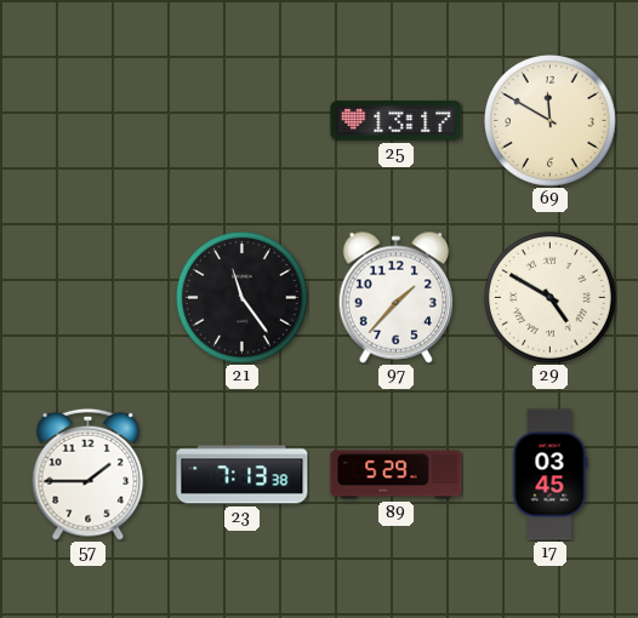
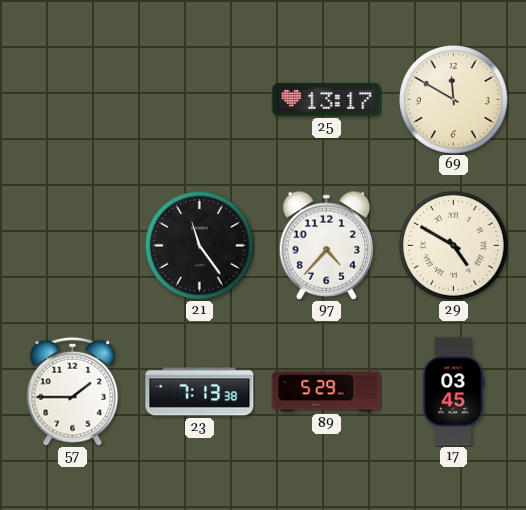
97: 1:37 -> 4:37 (326, 245)
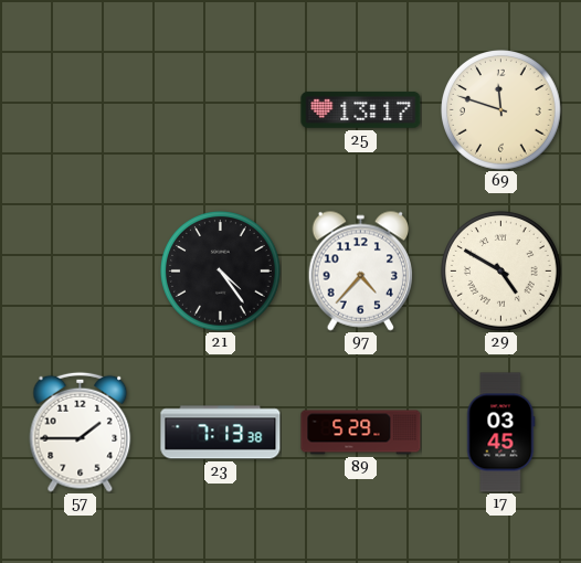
69: 11:50 -> 11:48 (501, 110)
21: 11:24 -> 4:24 (221, 272)
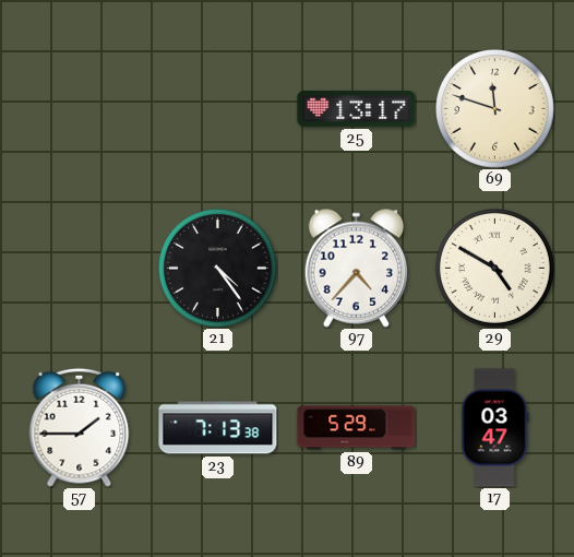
17: 03:45 -> 03:47 (494, 428)
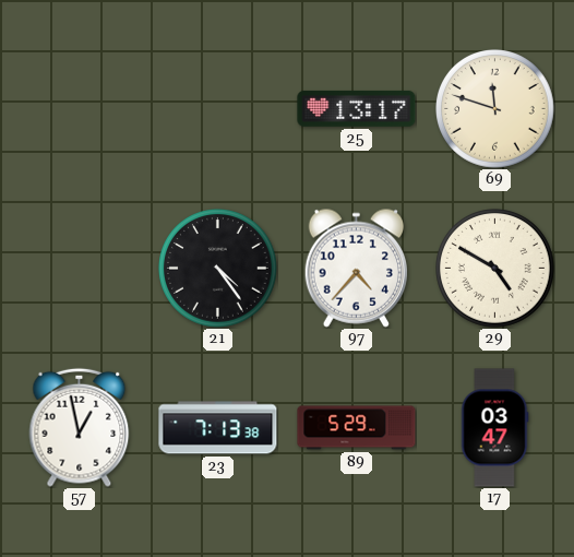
57: 1:45 -> 12:58 (80, 427)
